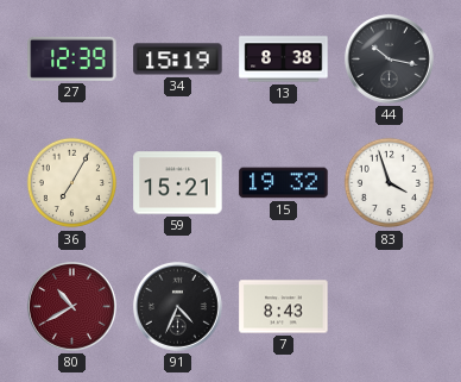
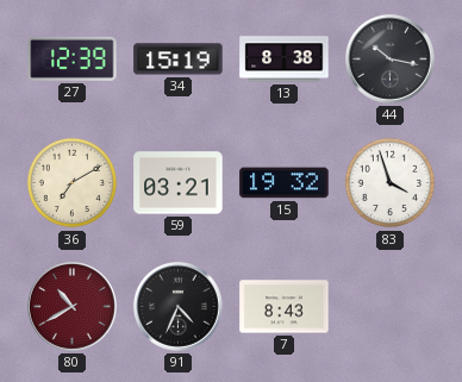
36: 7:05 -> 7:10 (73, 183)
59: 15:21 -> 03:21 (179, 183)
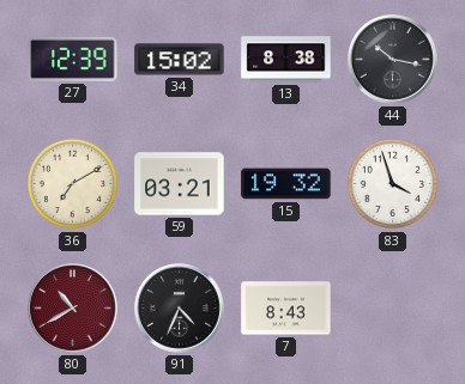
34: 15:19 -> 15:02 (180, 60)
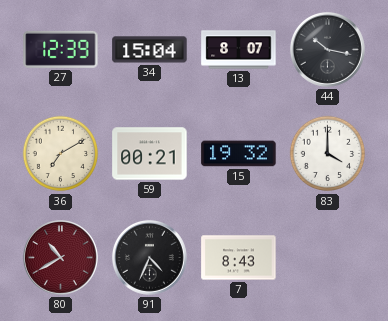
34: 15:02 -> 15:04 (150, 50)
13: 8:38 -> 8:07 (239, 50)
59: 03:21 -> 00:21 (150, 154)
83: 3:57 -> 4:00 (328, 154)
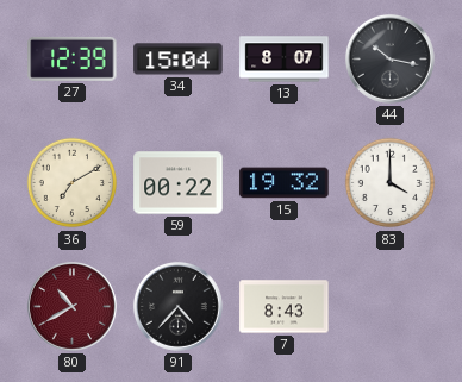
59: 00:21 -> 00:22 (179, 183)
91: 4:34 -> 4:37 (177, 306)
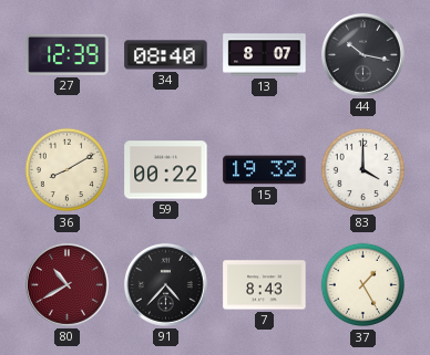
34: 15:04 -> 08:40 (166, 55)
36: 7:10 -> 8:10 (68, 170)
37: none -> 1:25 (364, 285)
